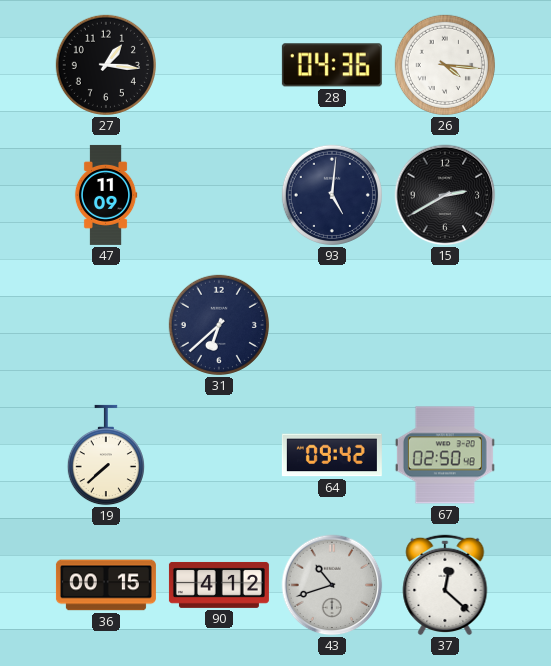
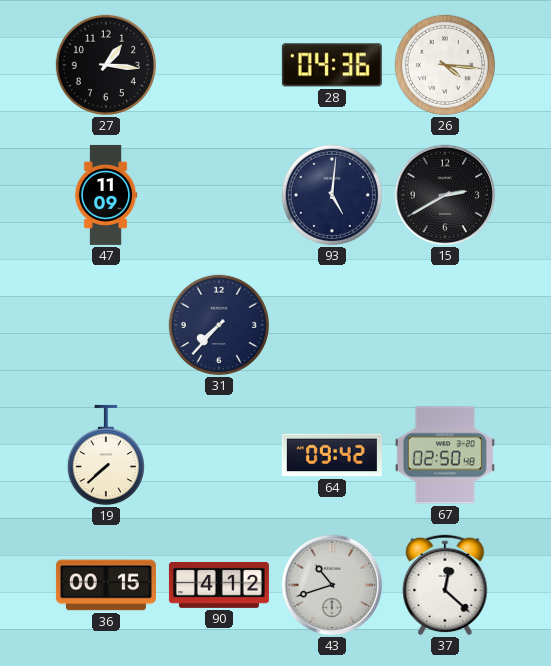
31: 6:38 -> 7:37 (219, 325)
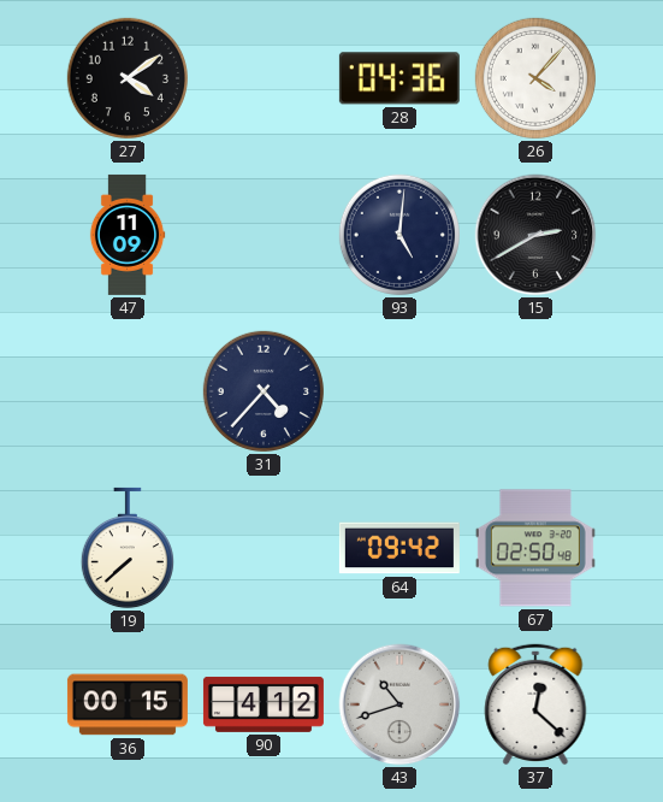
27: 1:16 -> 4:09 (128, 78)
26: 4:16 -> 4:07 (535, 78)
31: 7:37 -> 4:37 (264, 391)
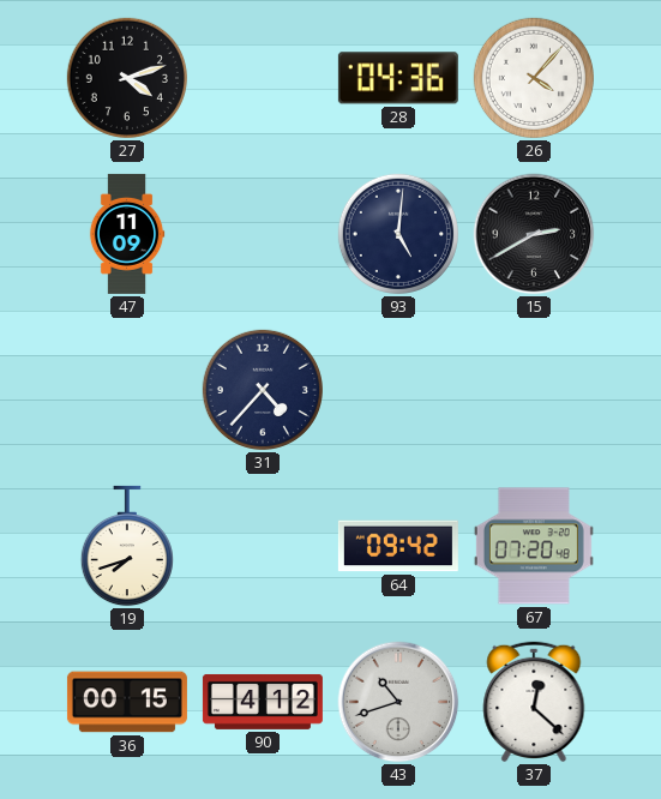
27: 4:09 -> 4:12 (127, 78)
19: 7:38 -> 7:42 (127, 546)
67: 02:50 -> 07:20 (534, 546)
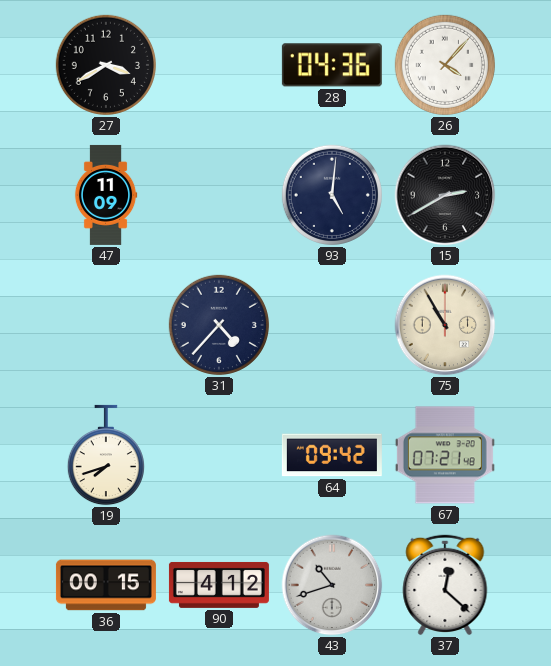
27: 4:12 -> 3:40 (106, 65)
75: none -> 10:55 (445, 325)
67: 07:20 -> 07:21 (445, 455)
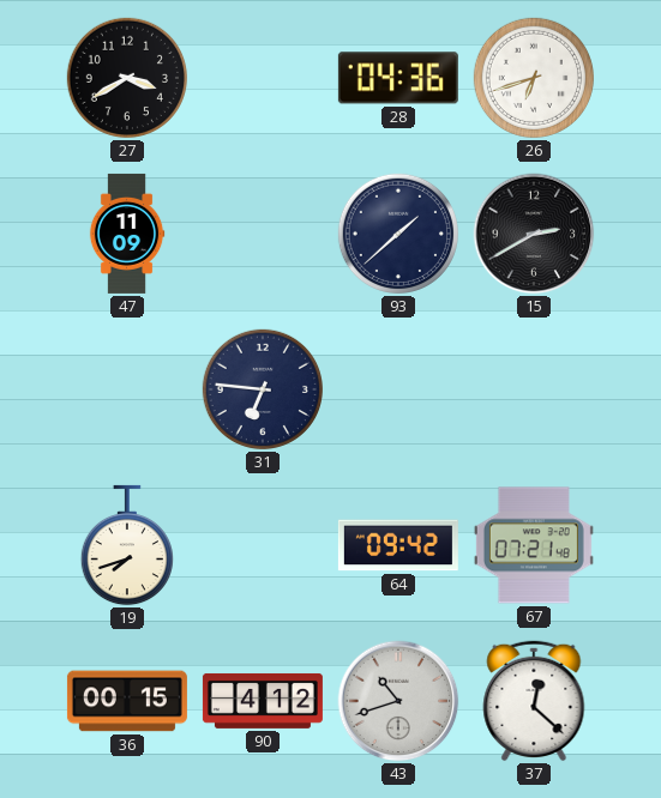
26: 4:07 -> 6:42 (534, 78)
93: 5:01 -> 1:38 (398, 234)
31: 4:37 -> 6:46 (263, 389)
75: 10:55 -> none (445, 325)
